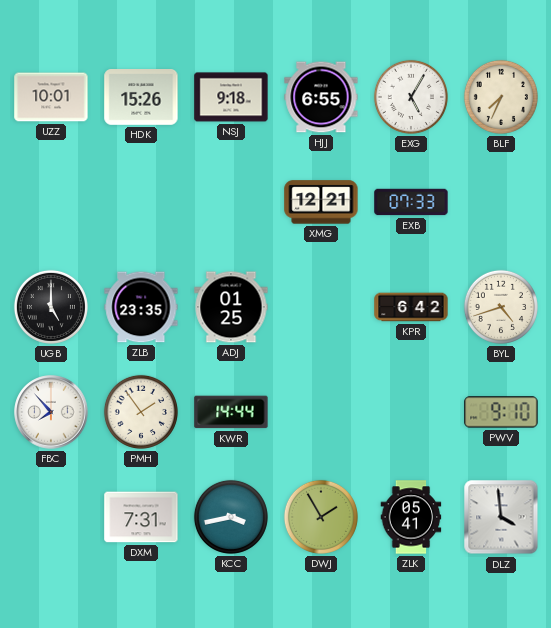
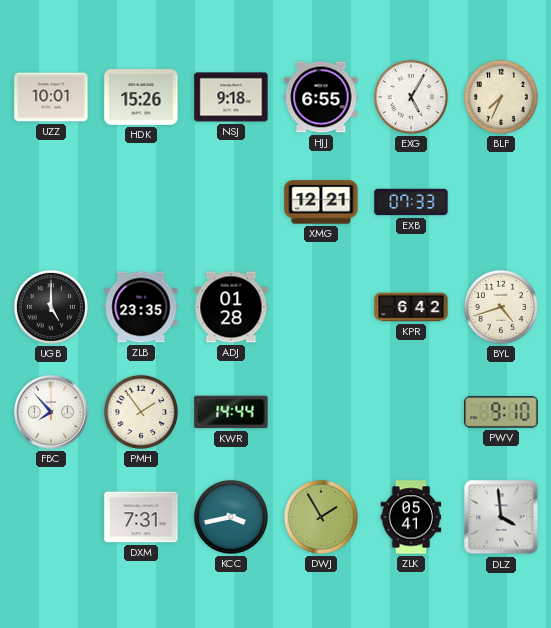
ADJ: 01:25 -> 01:28 (231, 307)
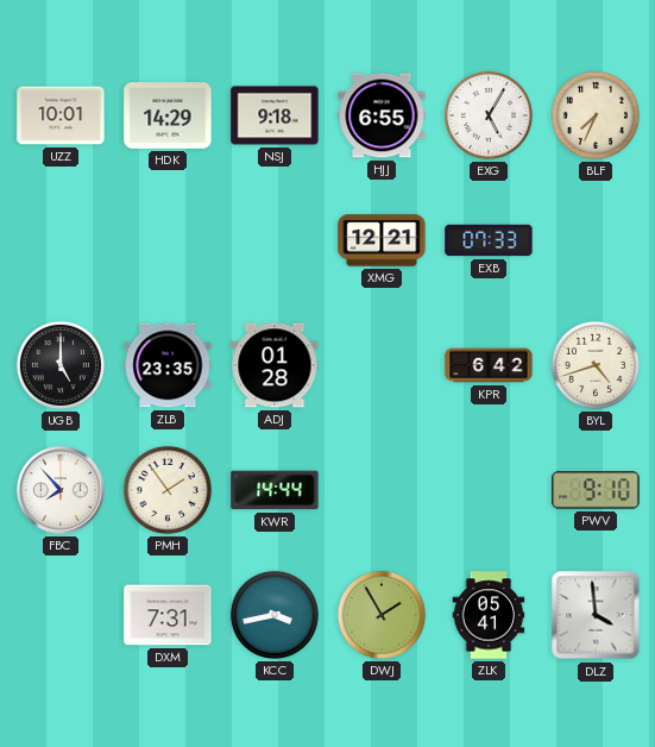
HDK: 15:26 -> 14:29 (168, 117)
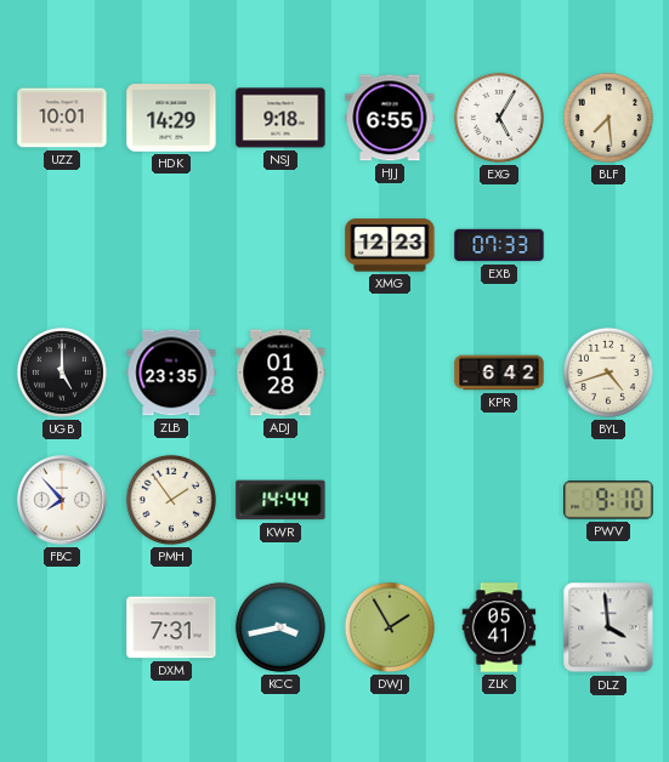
BLF: 7:34 -> 7:29 (608, 118)
XMG: 12:21 -> 12:23 (390, 245)
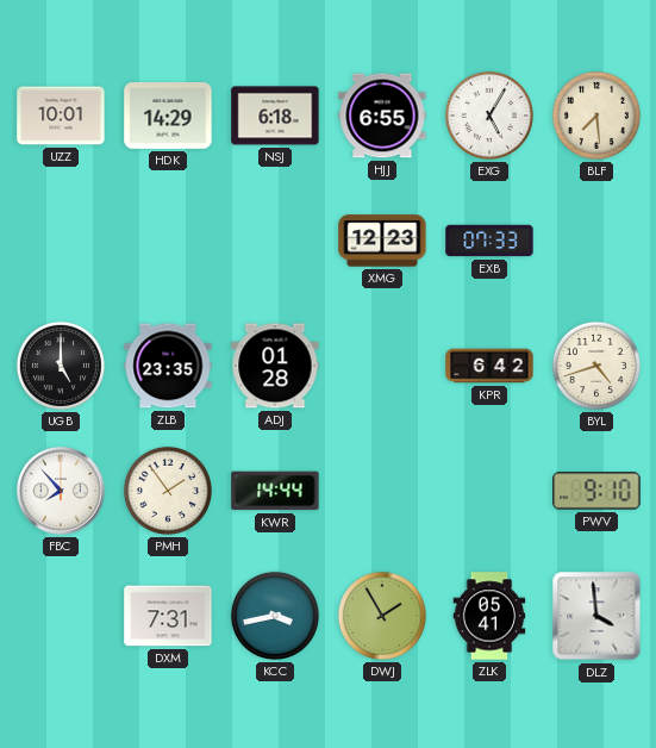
NSJ: 9:18 -> 6:18 (275, 116)
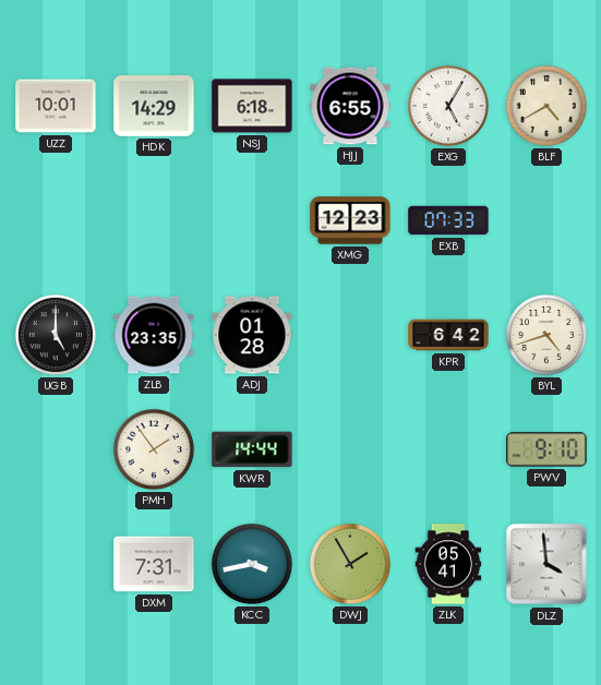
BLF: 7:29 -> 4:40 (546, 106)
FBC: 7:53 -> none (61, 491)
